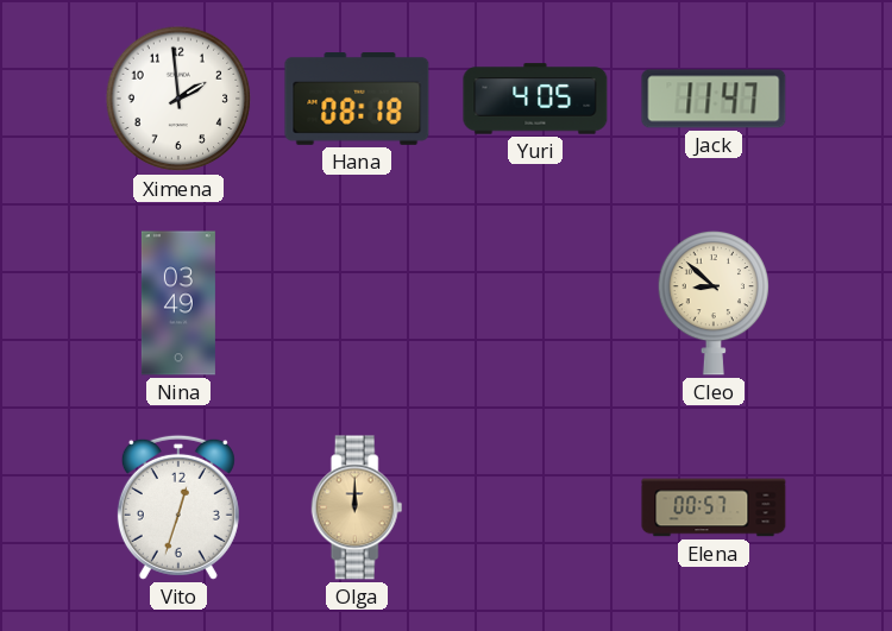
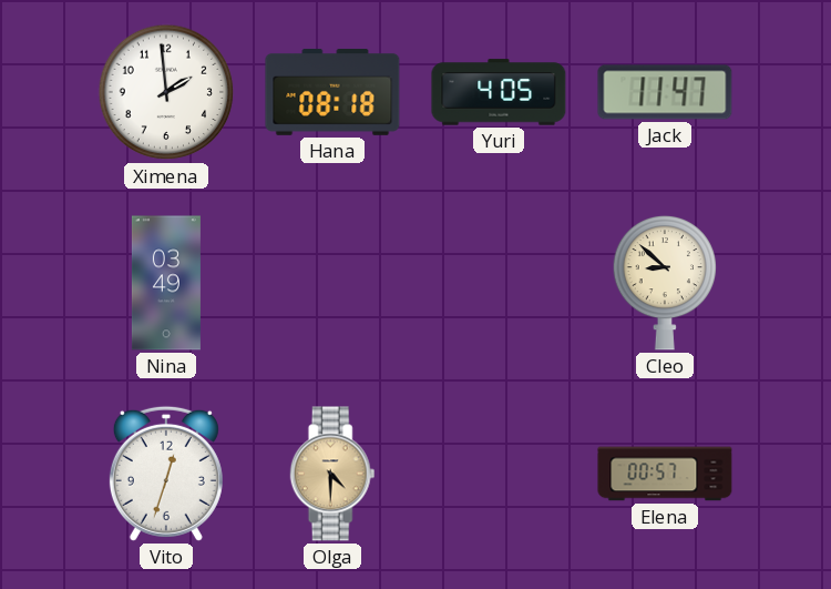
Olga: 12:00 -> 4:30 (332, 474)
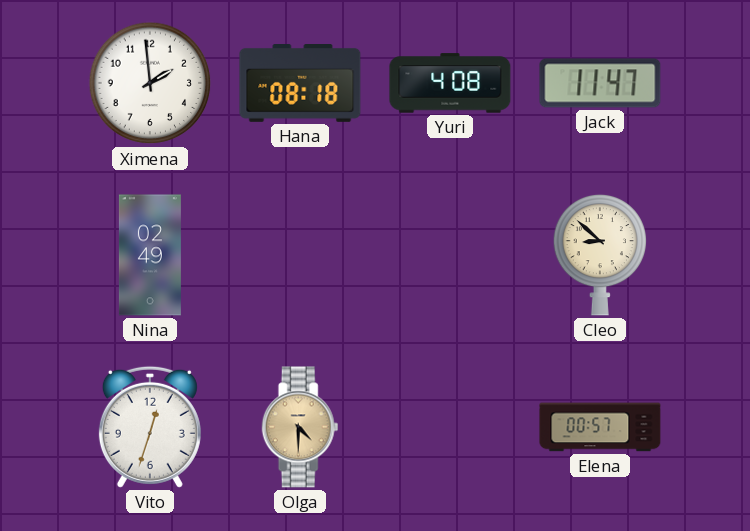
Yuri: 4:05 -> 4:08 (450, 83)
Nina: 03:49 -> 02:49 (150, 255)
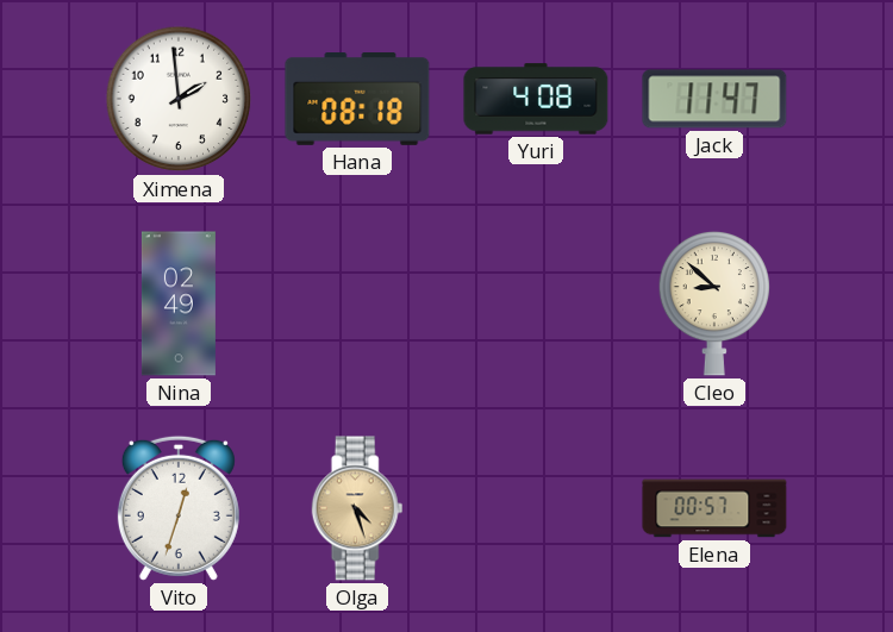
Olga: 4:30 -> 4:27 (357, 508)
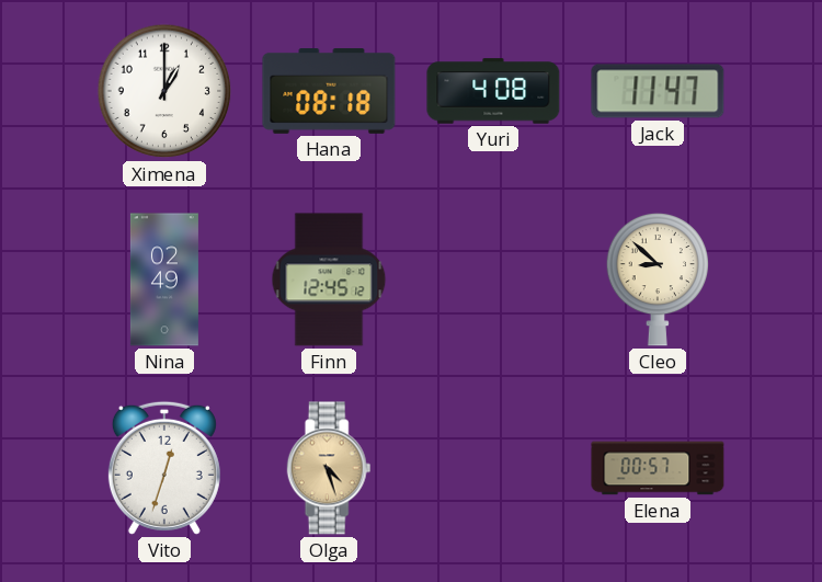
Ximena: 1:59 -> 1:00 (164, 91)
Finn: none -> 12:45 (329, 279)
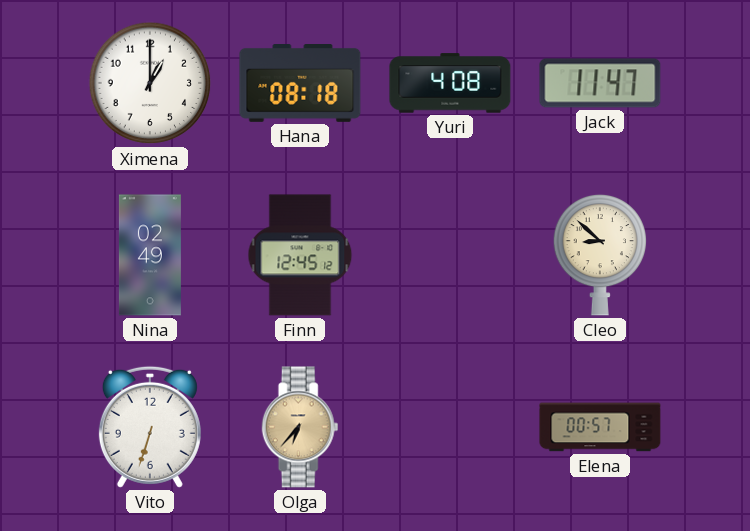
Vito: 12:33 -> 6:33 (150, 427)
Olga: 4:27 -> 6:37 (300, 427)
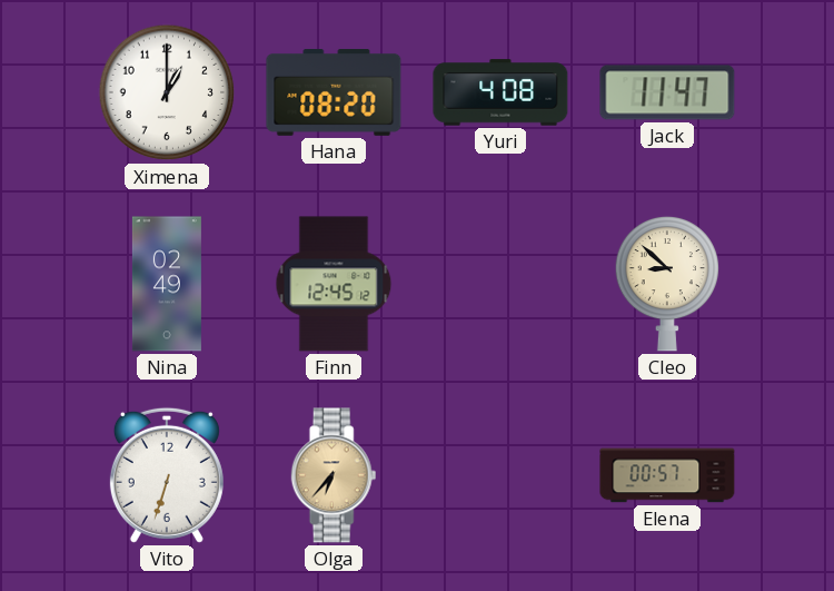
Hana: 08:18 -> 08:20 (334, 93)
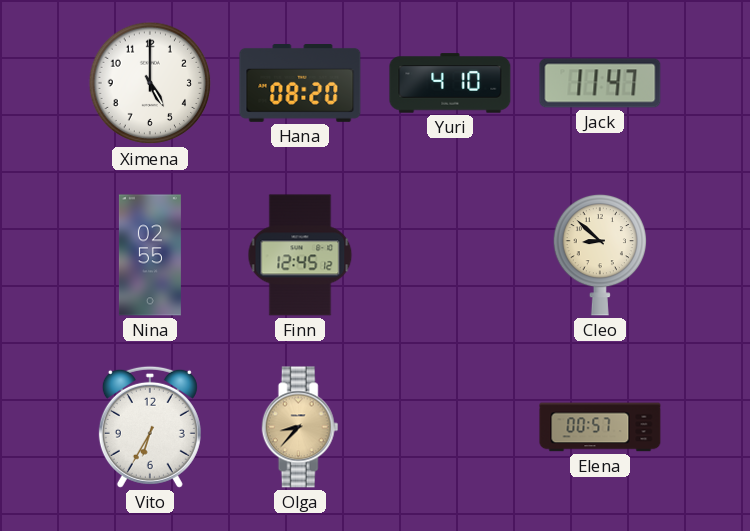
Ximena: 1:00 -> 5:00 (150, 83)
Yuri: 4:08 -> 4:10 (450, 83)
Nina: 02:49 -> 02:55 (150, 255)
Vito: 6:33 -> 6:35 (150, 427)
Olga: 6:37 -> 8:37 (300, 427)
